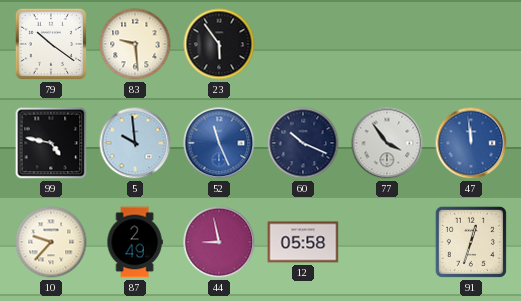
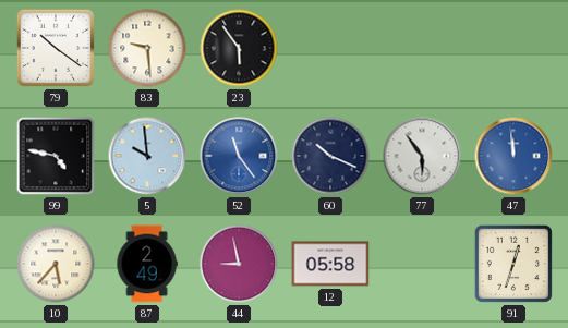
52: 11:26 -> 11:24 (239, 156)
77: 3:54 -> 5:54 (422, 156)
10: 9:37 -> 5:37 (56, 264)
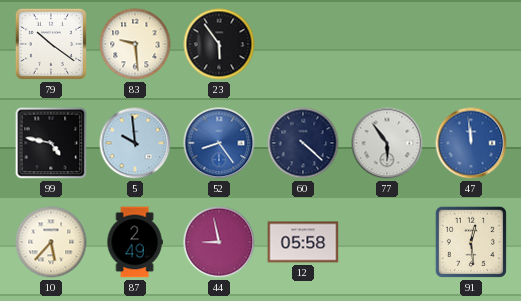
52: 11:24 -> 8:24 (219, 143)
60: 10:19 -> 4:22 (303, 143)
91: 12:33 -> 12:29 (471, 242)
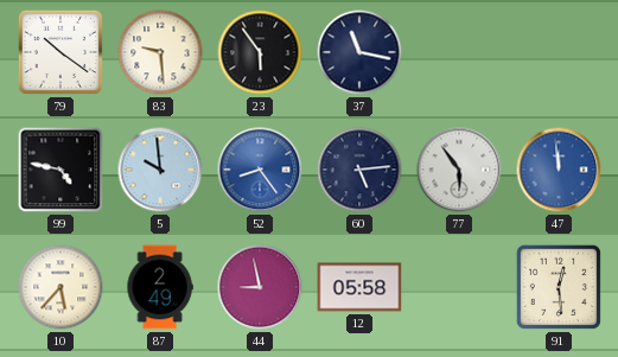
37: none -> 11:17 (359, 52)
60: 4:22 -> 5:14 (359, 170)
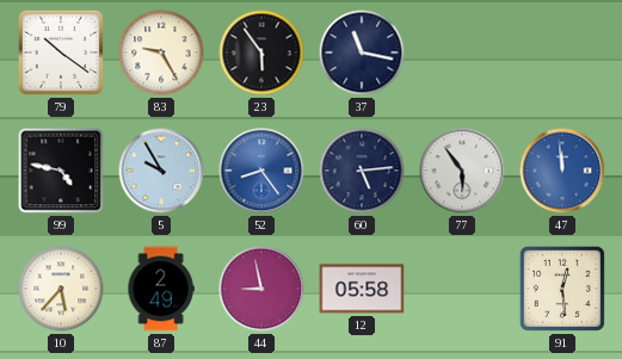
83: 9:29 -> 9:25 (161, 52)
5: 9:59 -> 9:55 (161, 171)
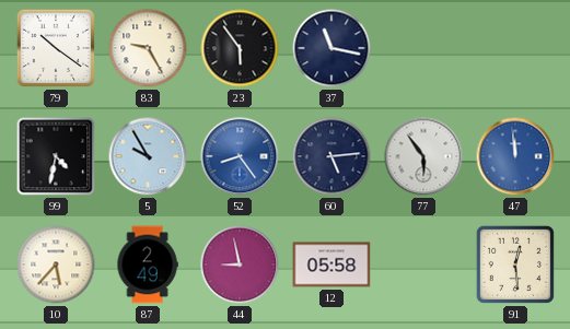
99: 4:47 -> 4:32 (56, 156)
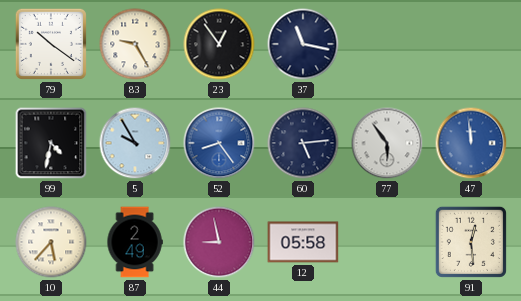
23: 5:54 -> 12:54 (219, 44)
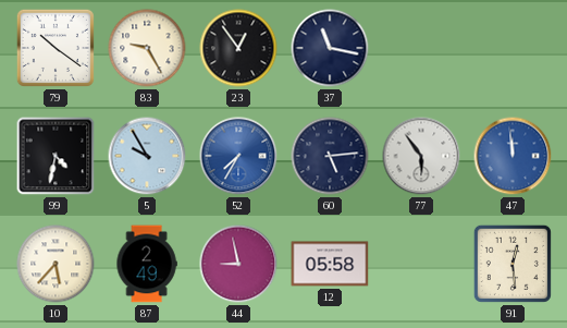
52: 8:24 -> 7:35 (238, 156)
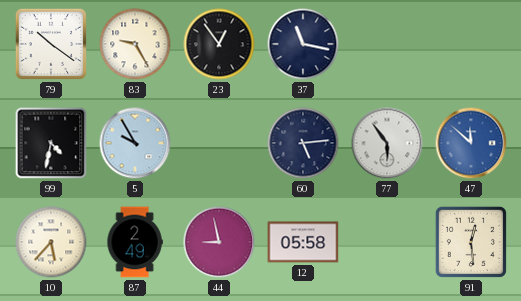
52: 7:35 -> none (238, 156)
47: 11:59 -> 11:52 (471, 143)
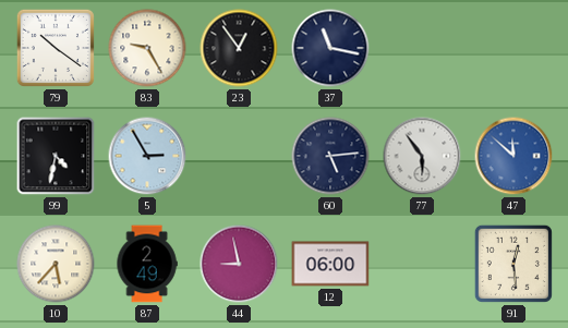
5: 9:55 -> 2:55 (147, 156)
12: 05:58 -> 06:00 (330, 264)
